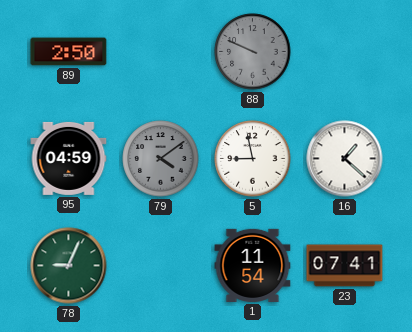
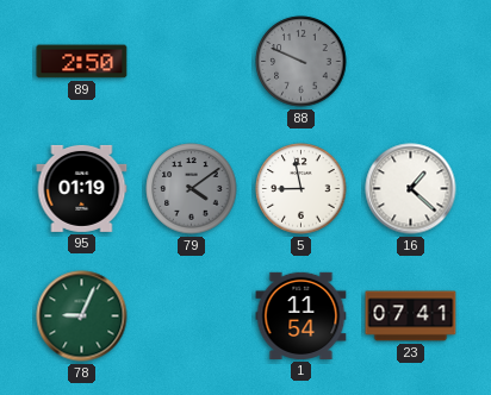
95: 04:59 -> 01:19 (82, 188)
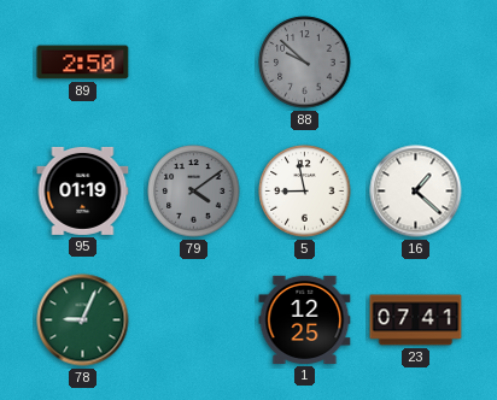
88: 9:49 -> 9:52 (305, 63)
1: 11:54 -> 12:25 (305, 319)
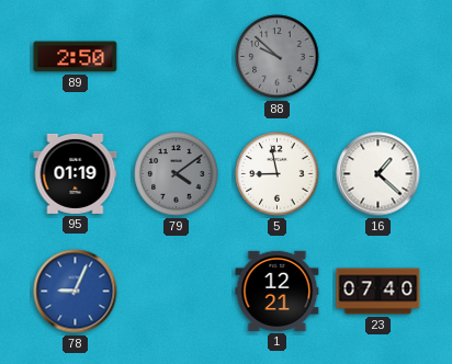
78 dial: green -> blue (76, 292)
1: 12:25 -> 12:21 (278, 291)
23: 07:41 -> 07:40 (378, 292)
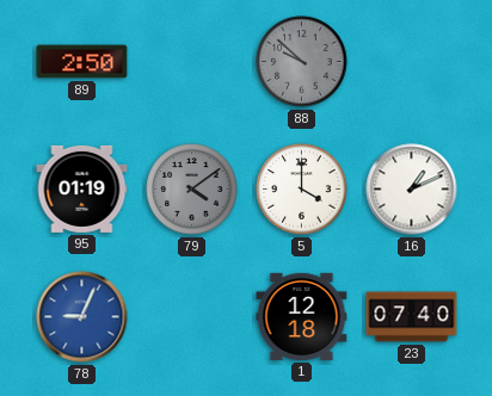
5: 8:58 -> 4:00 (302, 190)
16: 1:22 -> 1:11 (412, 190)
1: 12:21 -> 12:18 (302, 316)
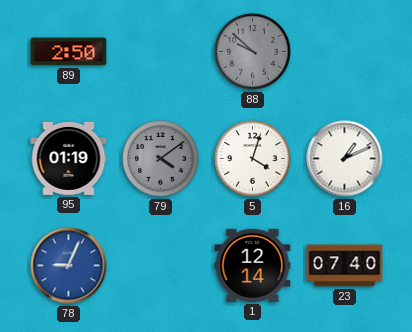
5: 4:00 -> 4:03 (253, 159)
1: 12:18 -> 12:14 (253, 265)
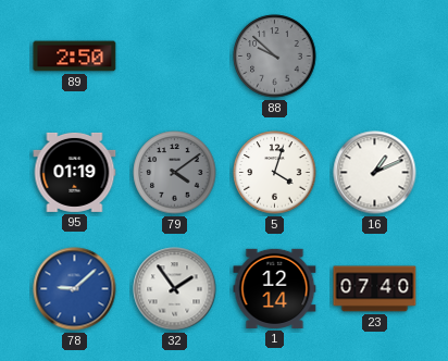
78: 9:04 -> 9:08 (75, 289)
32: none -> 1:54 (175, 289)
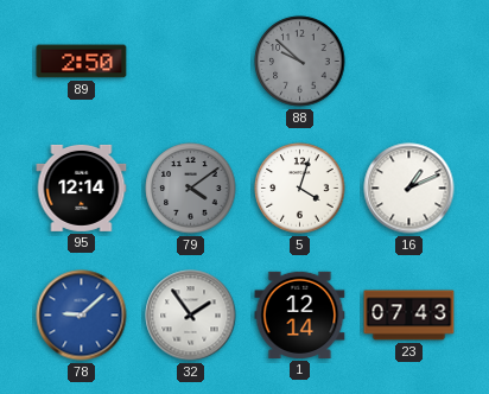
95: 01:19 -> 12:14 (82, 188)
23: 07:40 -> 07:43 (409, 316)
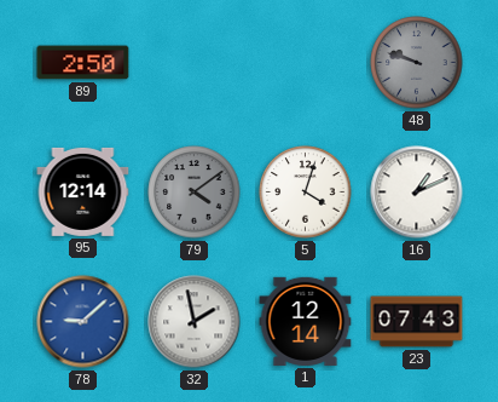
88: 9:52 -> none (300, 62)
48: none -> 9:48 (417, 63)
32: 1:54 -> 1:58 (195, 322)
